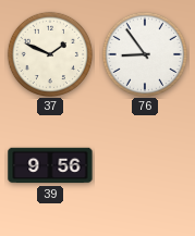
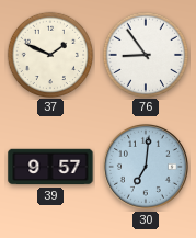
39: 9:56 -> 9:57 (50, 167)
30: none -> 7:01 (146, 167)
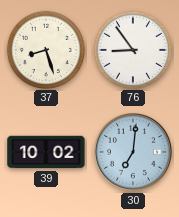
37: 1:49 -> 8:27 (45, 49)
39: 9:57 -> 10:02 (46, 152)
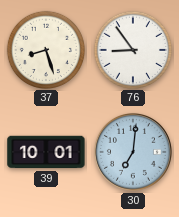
39: 10:02 -> 10:01 (46, 152)
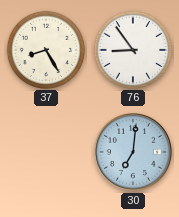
37: 8:27 -> 8:25 (45, 49)
39: 10:01 -> none (46, 152)
